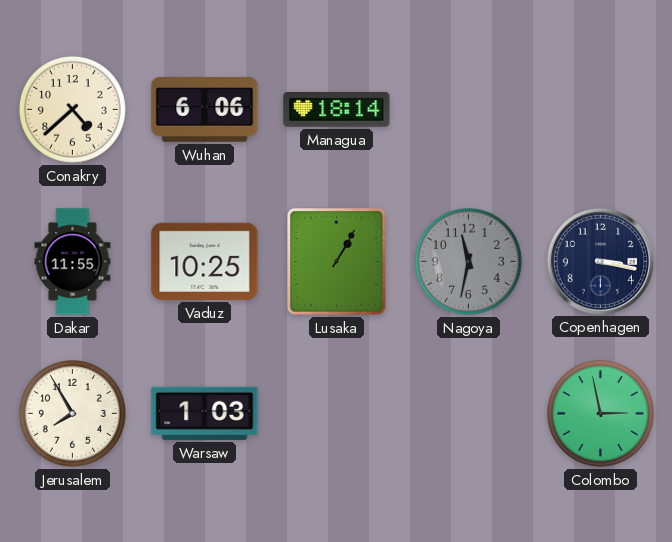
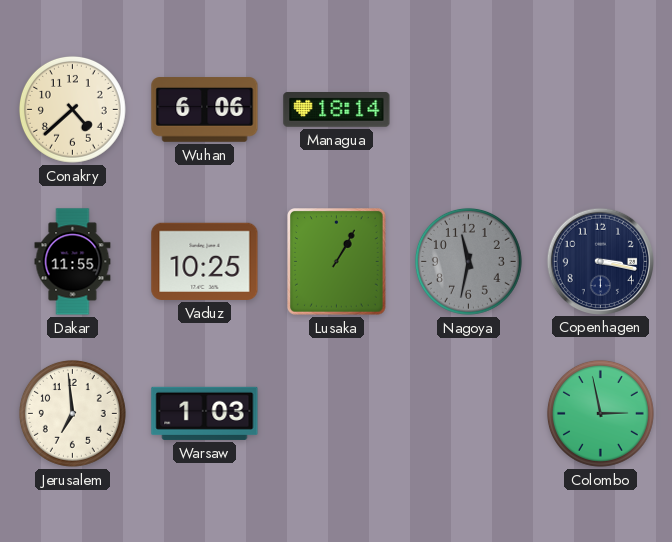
Jerusalem: 7:55 -> 6:59 (72, 413)
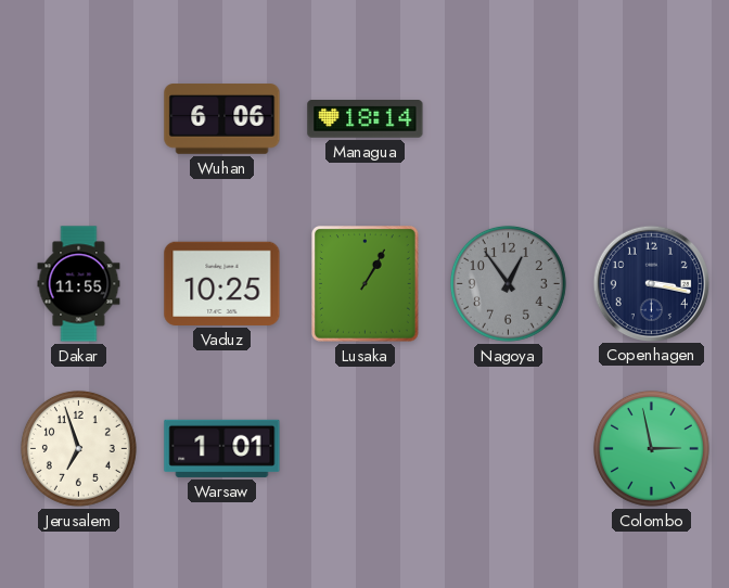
Conakry: 4:38 -> none (72, 109)
Nagoya: 11:32 -> 12:54 (508, 283)
Jerusalem: 6:59 -> 6:57 (78, 448)
Warsaw: 1:03 -> 1:01 (222, 448)
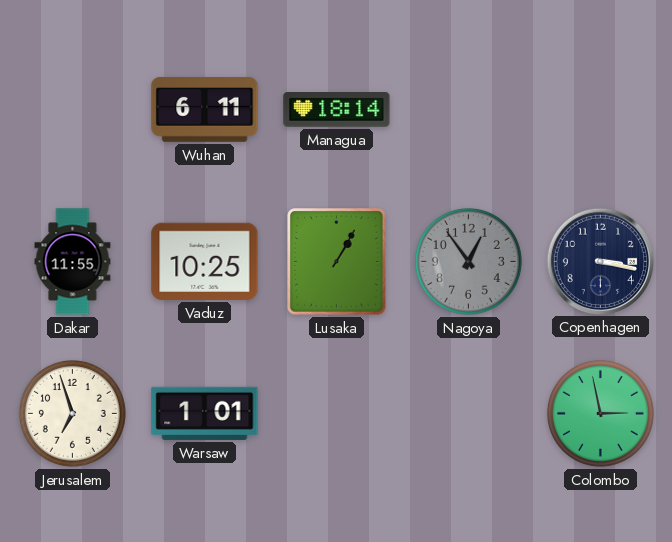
Wuhan: 6:06 -> 6:11 (205, 110)
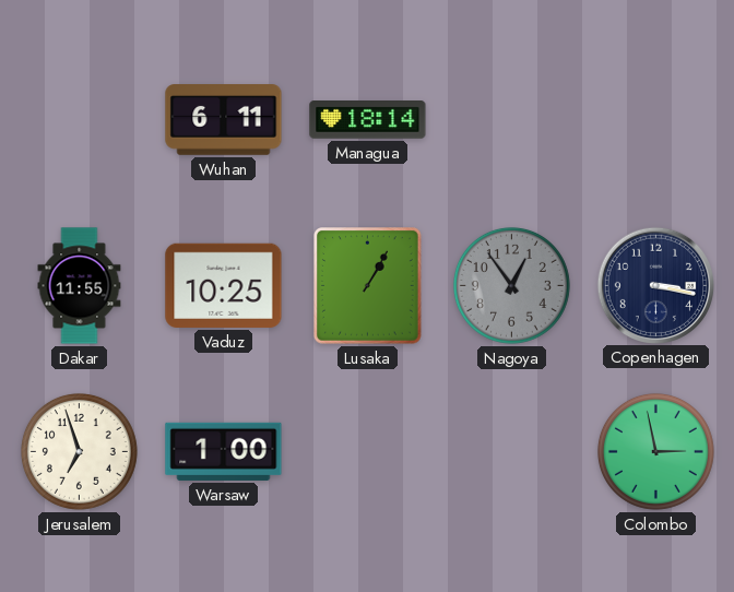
Warsaw: 1:01 -> 1:00 (224, 451)
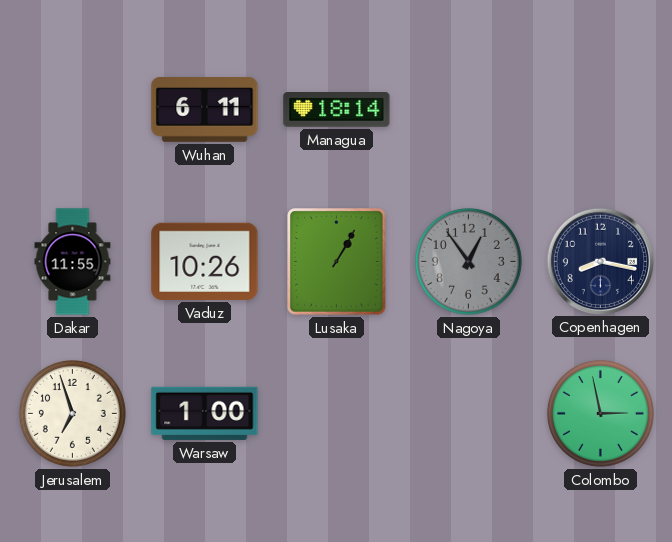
Vaduz: 10:25 -> 10:26 (205, 261)
Copenhagen: 3:17 -> 8:17 (600, 261)
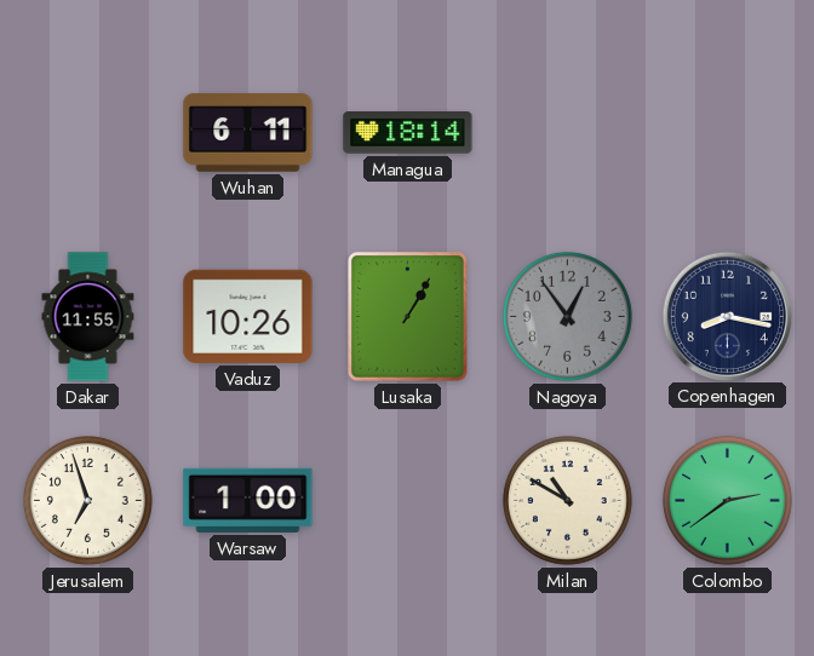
Milan: none -> 10:50 (567, 500)
Colombo: 2:58 -> 2:39 (727, 500)
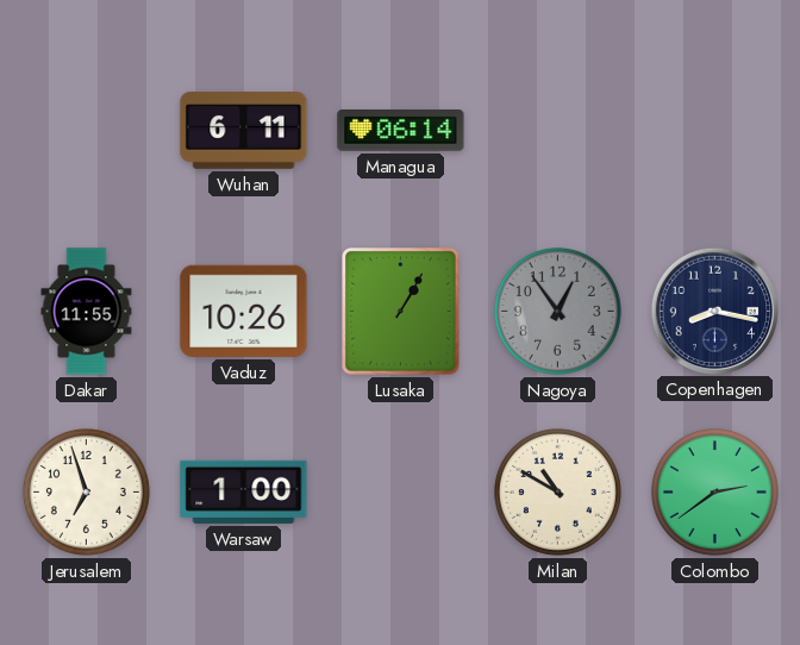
Managua: 18:14 -> 06:14 (401, 131)
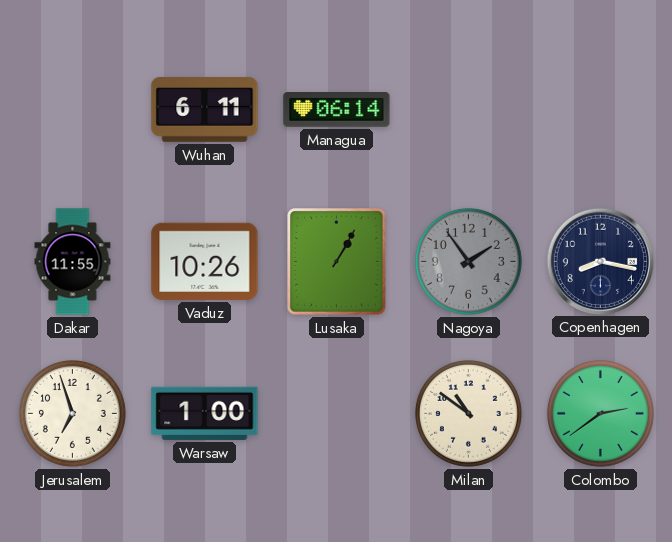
Nagoya: 12:54 -> 1:54 (468, 261)
Milan: 10:50 -> 10:51 (468, 413)
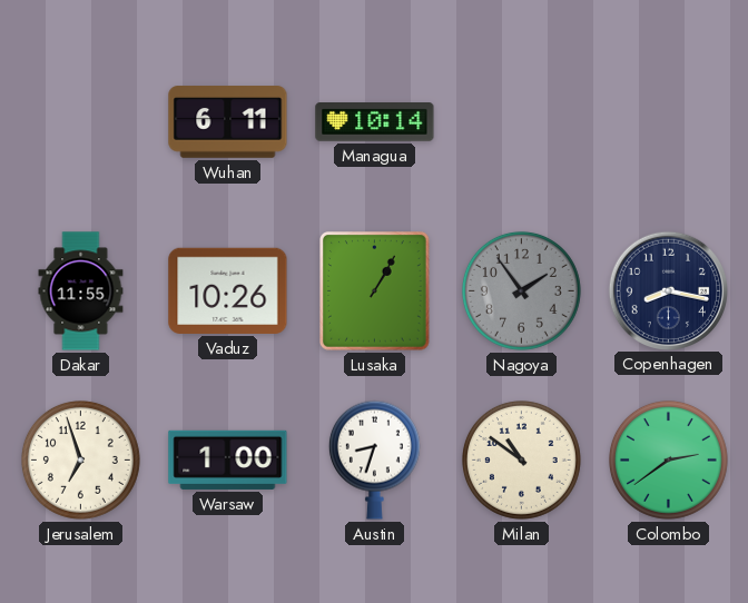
Managua: 06:14 -> 10:14 (375, 122)
Austin: none -> 8:33 (374, 459)
